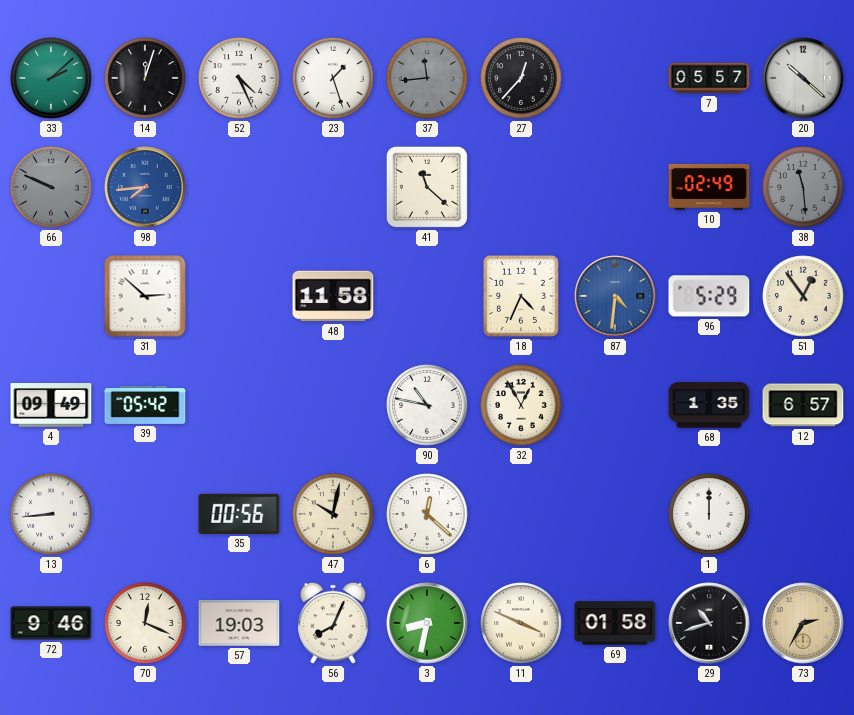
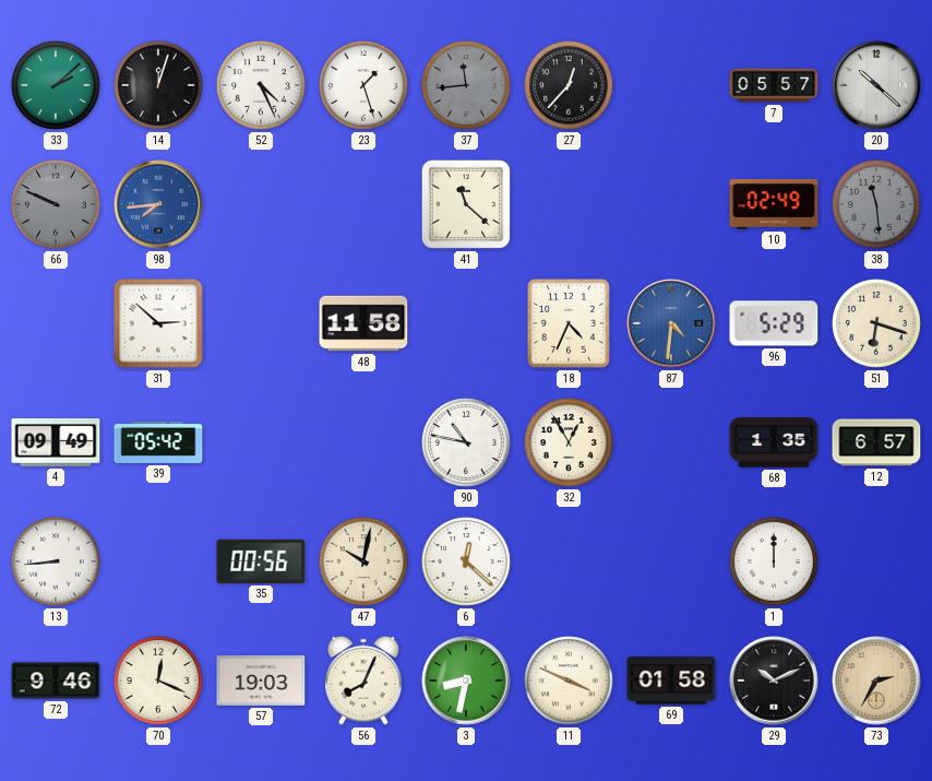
51: 12:54 -> 6:18 (876, 323)
29: 10:42 -> 10:11 (774, 681)
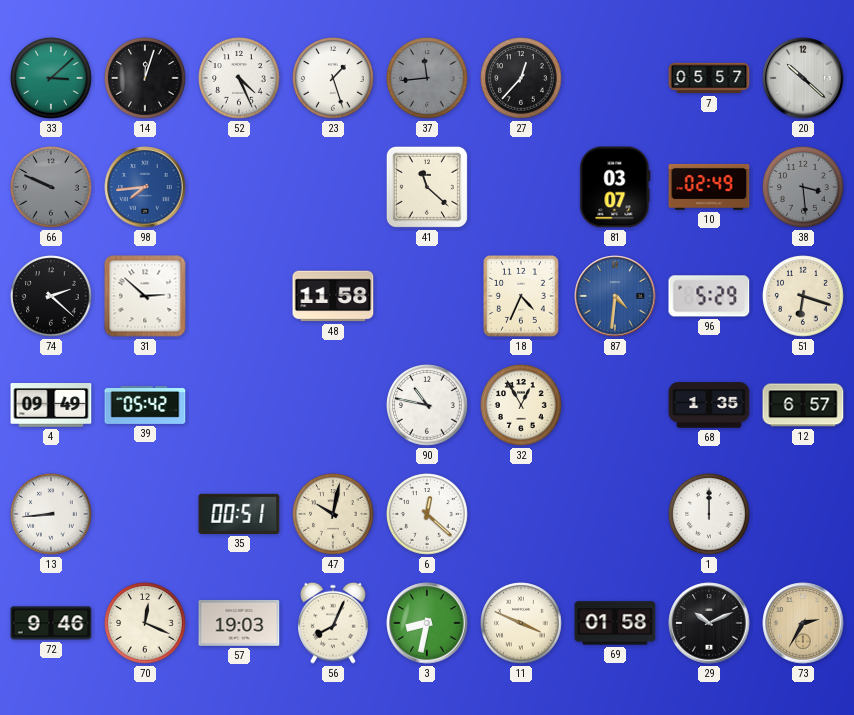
33: 2:08 -> 3:08 (51, 78)
81: none -> 03:07 (615, 187)
38: 11:29 -> 3:29 (803, 187)
74: none -> 2:22 (51, 296)
35: 00:56 -> 00:51 (239, 514)
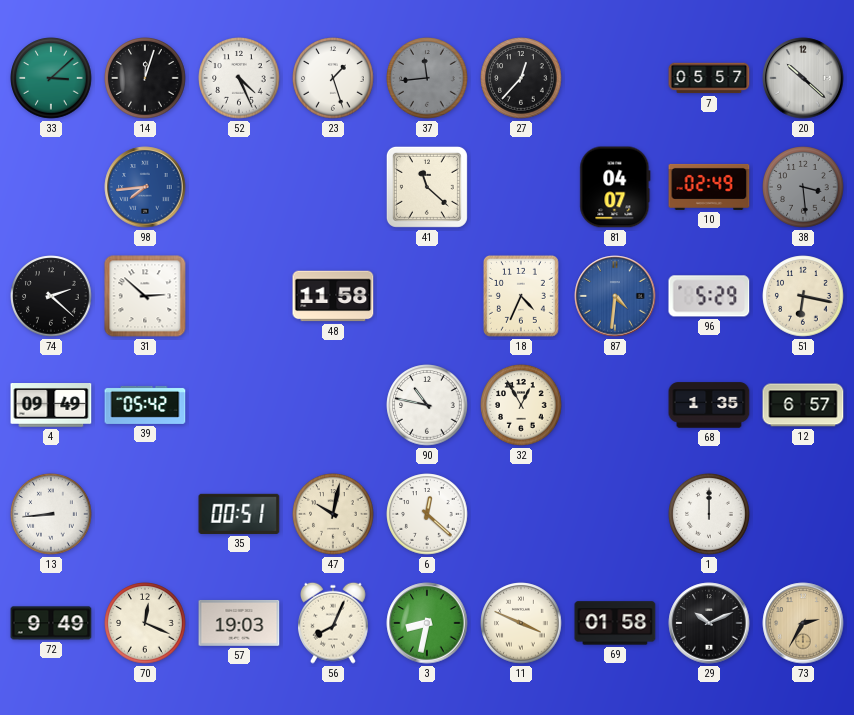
66: 9:49 -> none (51, 187)
81: 03:07 -> 04:07 (615, 187)
51: 6:18 -> 6:17 (803, 296)
72: 9:46 -> 9:49 (51, 623)
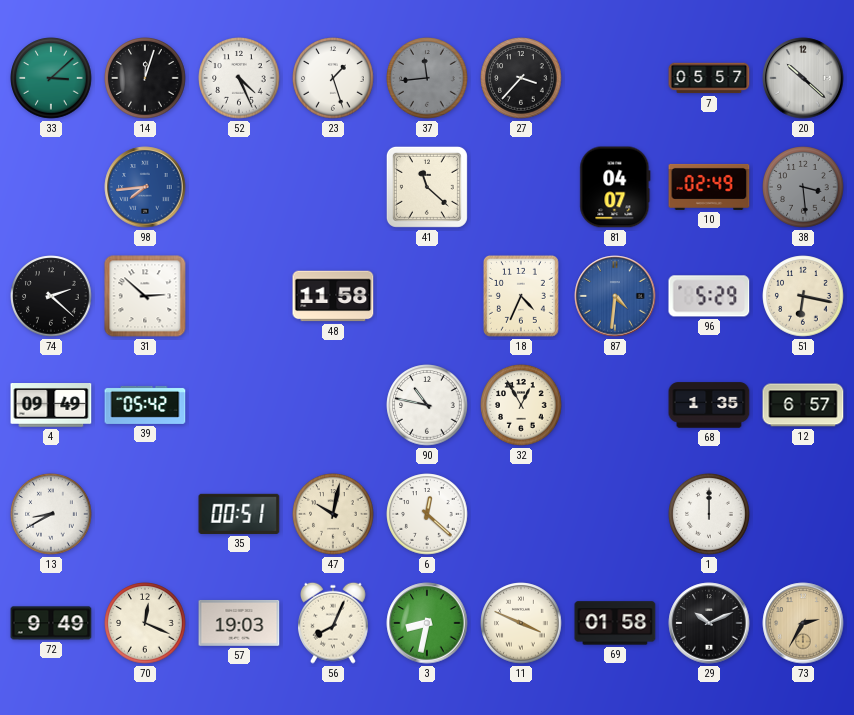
27: 12:37 -> 3:37 (521, 78)
13: 8:44 -> 8:40 (51, 514)
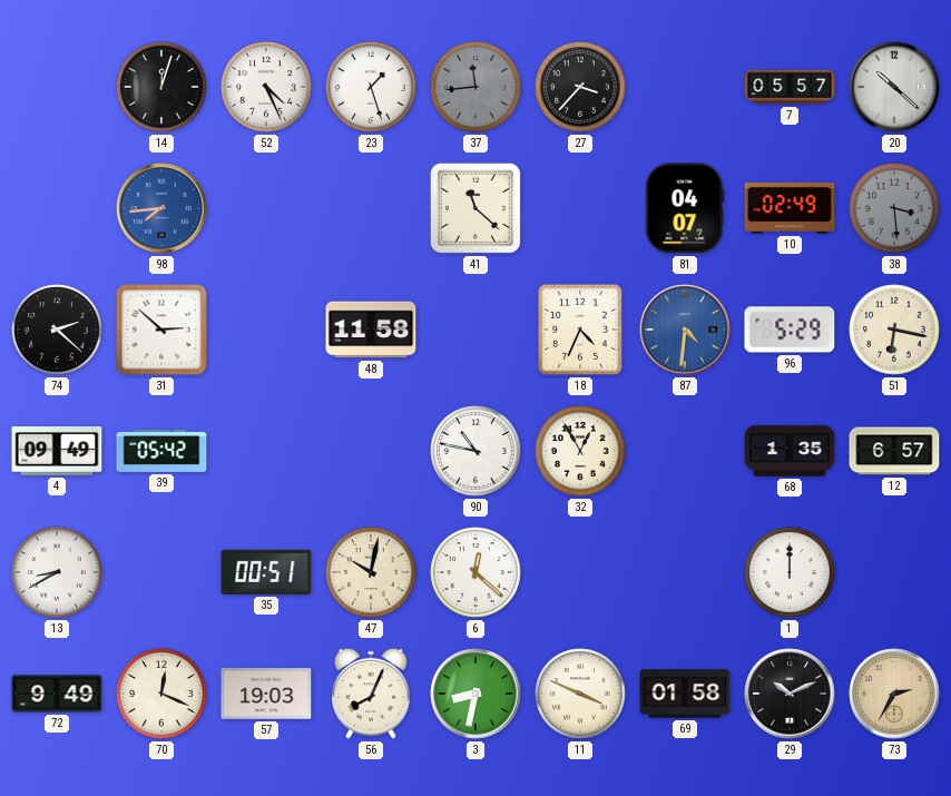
33: 3:08 -> none (51, 78)
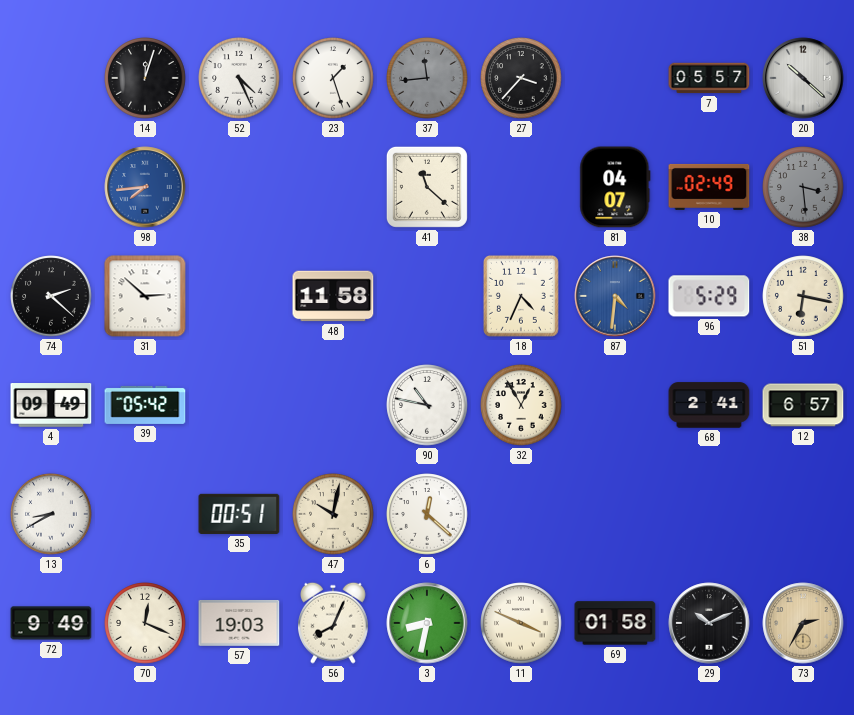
68: 1:35 -> 2:41 (709, 405)
1: 12:00 -> none (790, 572)
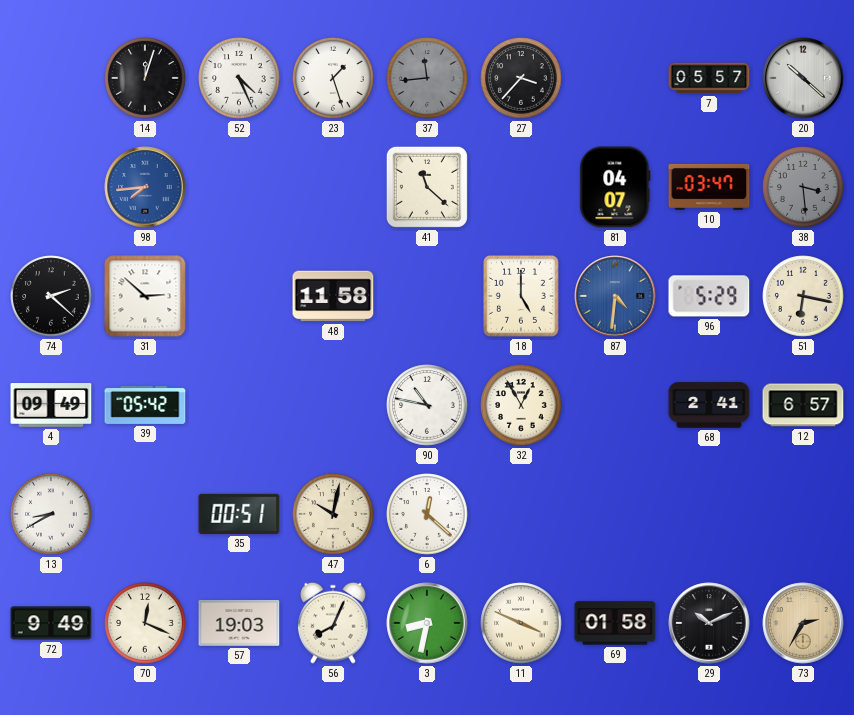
10: 02:49 -> 03:47 (709, 187)
18: 4:34 -> 5:00 (521, 296)
